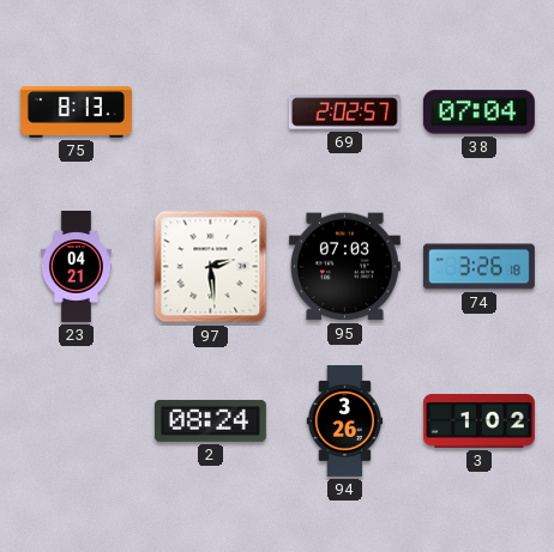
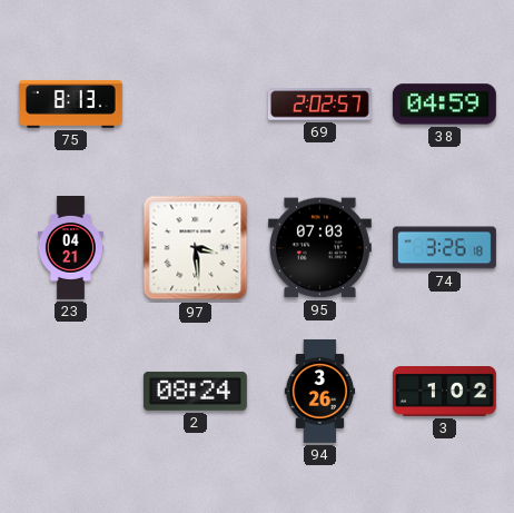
38: 07:04 -> 04:59 (444, 105)
97: 2:29 -> 3:29 (196, 248)
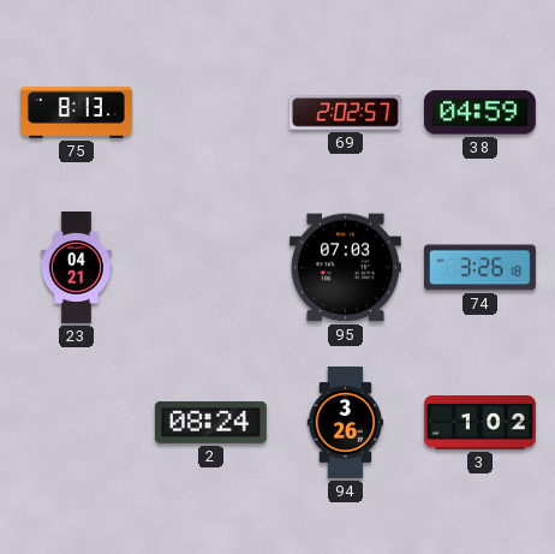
97: 3:29 -> none (196, 248)
